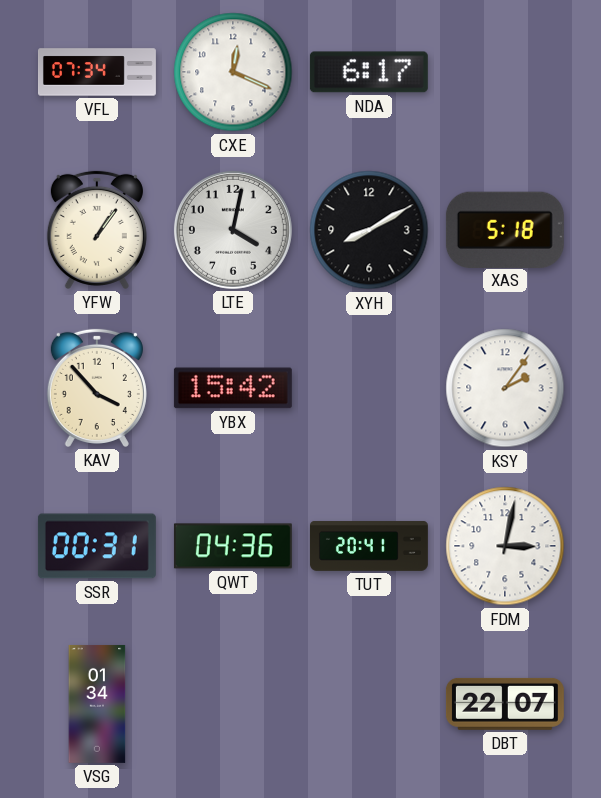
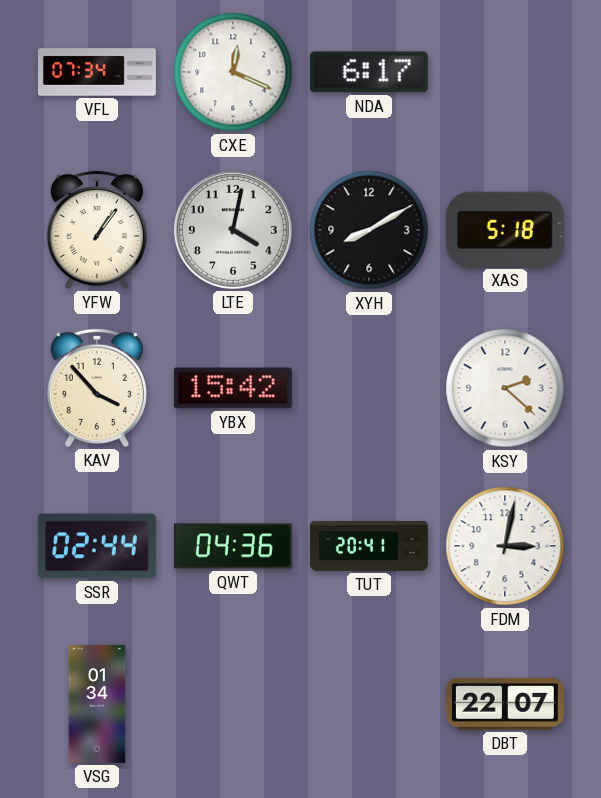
KSY: 2:06 -> 2:22 (505, 388)
SSR: 00:31 -> 02:44 (97, 546)
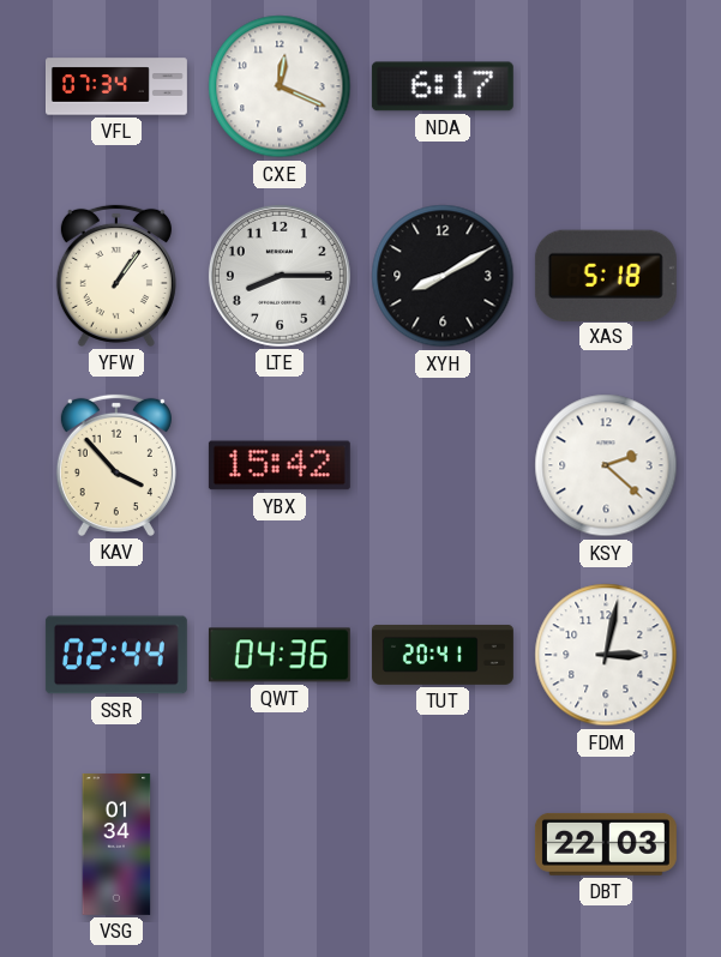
LTE: 4:02 -> 8:15 (280, 276)
DBT: 22:07 -> 22:03 (606, 844)
